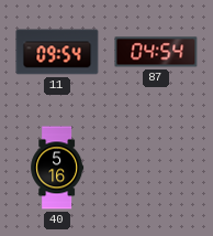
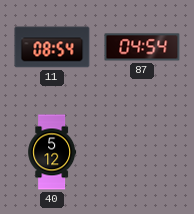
11: 09:54 -> 08:54 (52, 47)
40: 5:16 -> 5:12 (52, 152)
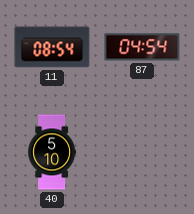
40: 5:12 -> 5:10 (52, 152)
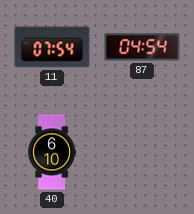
11: 08:54 -> 07:54 (52, 47)
40: 5:10 -> 6:10 (52, 152)
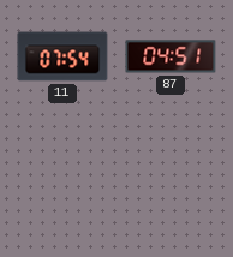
87: 04:54 -> 04:51 (171, 56)
40: 6:10 -> none (52, 152)
